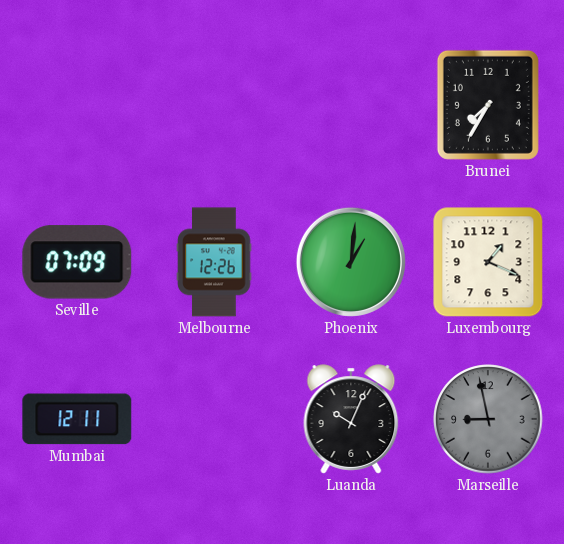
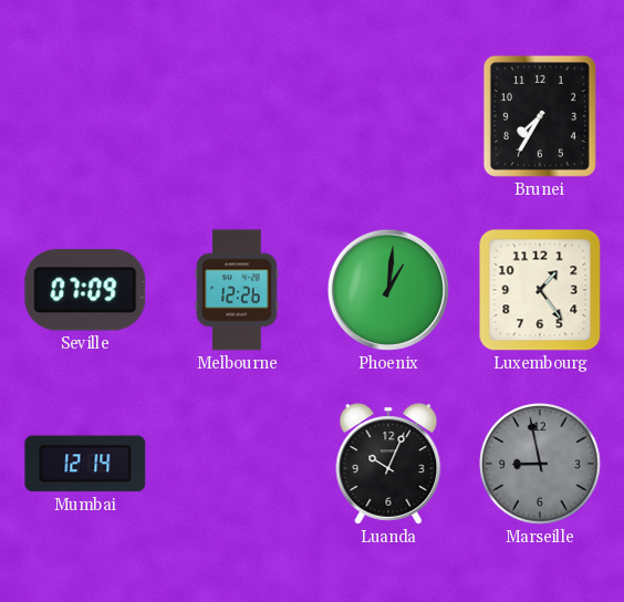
Luxembourg: 1:19 -> 1:24 (540, 290)
Mumbai: 12:11 -> 12:14 (85, 464)
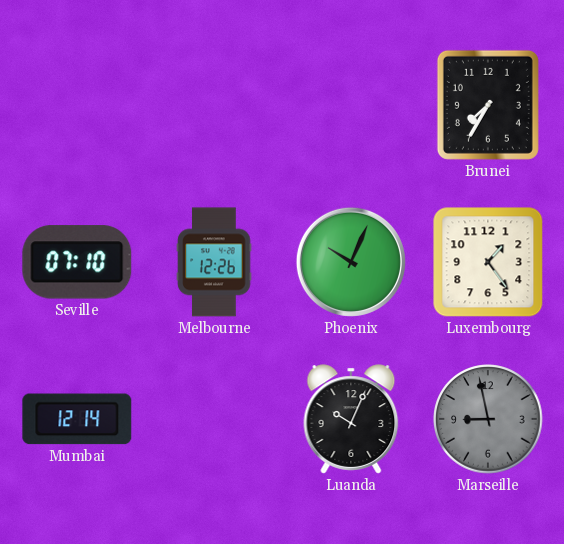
Seville: 07:09 -> 07:10 (77, 262)
Phoenix: 1:01 -> 10:04 (351, 262)
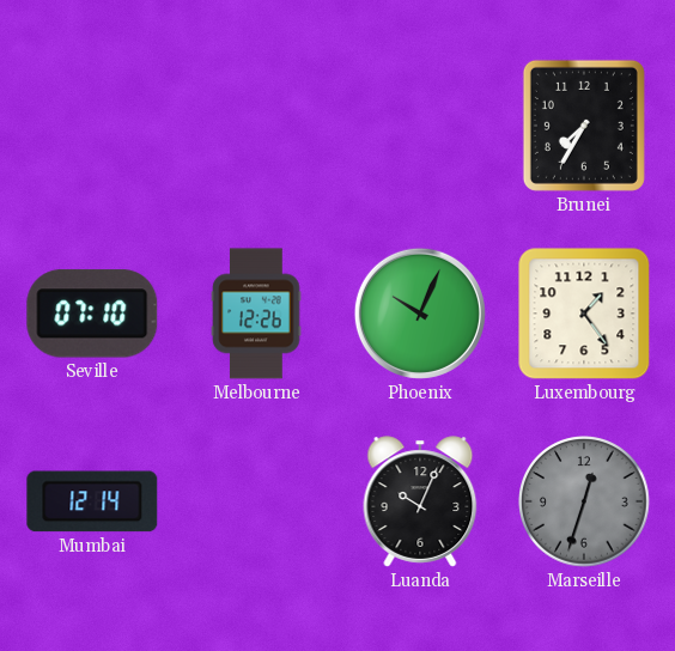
Marseille: 8:58 -> 12:33 (584, 501)
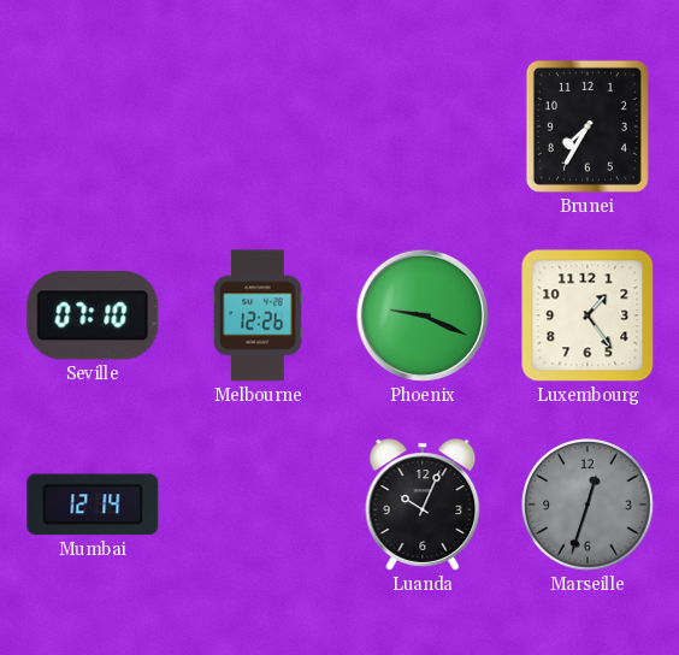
Phoenix: 10:04 -> 9:19 (423, 315)
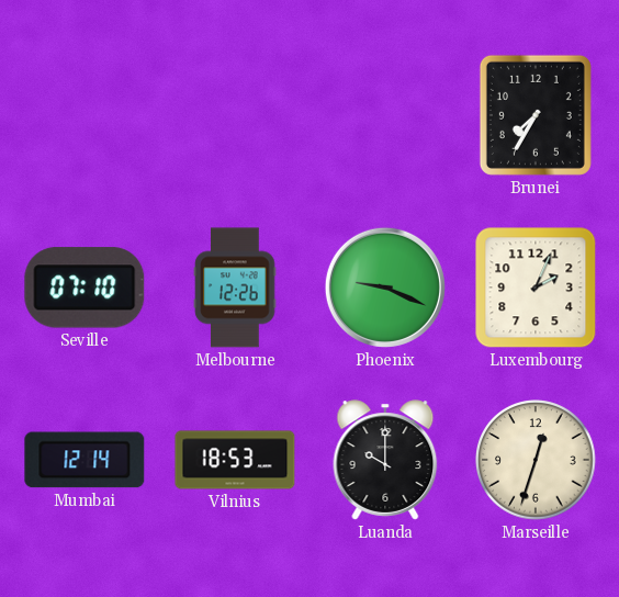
Luxembourg: 1:24 -> 2:04 (536, 288)
Vilnius: none -> 18:53 (235, 460)
Luanda: 10:04 -> 10:00 (385, 460)
Marseille dial: grey -> cream (536, 460)
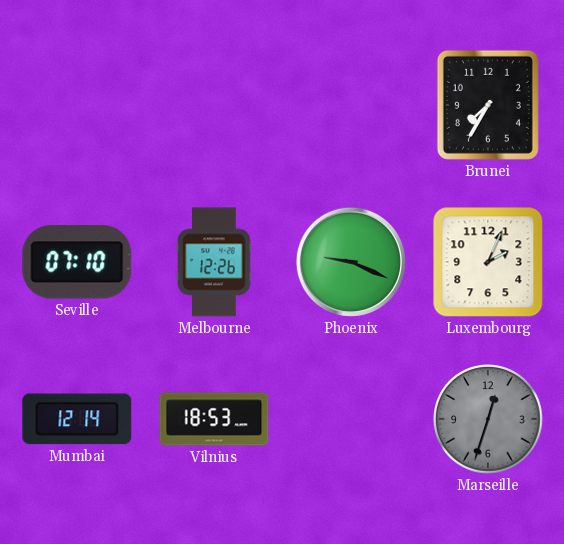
Luanda: 10:00 -> none (385, 460)
Marseille dial: cream -> grey (488, 419)
